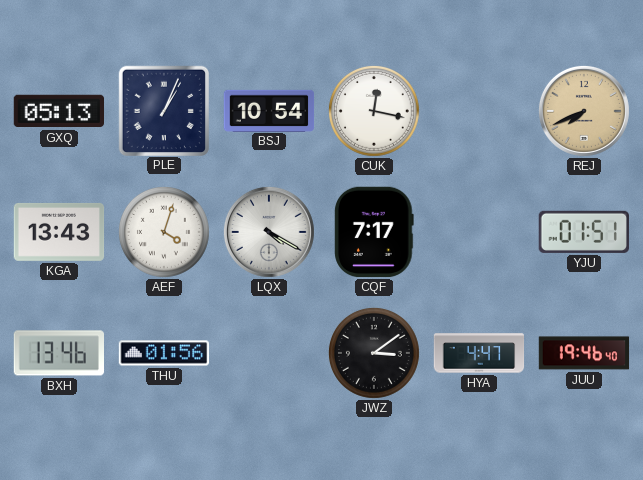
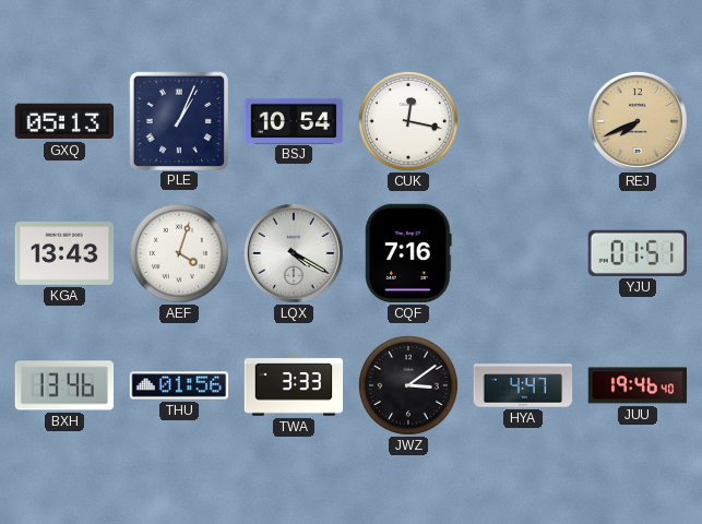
CQF: 7:17 -> 7:16 (408, 253)
TWA: none -> 3:33 (294, 385)
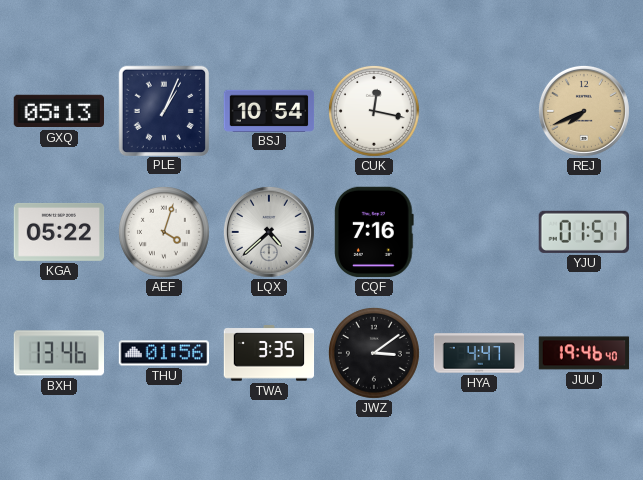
KGA: 13:43 -> 05:22 (59, 232)
LQX: 4:20 -> 4:38 (269, 232)
TWA: 3:33 -> 3:35 (269, 353)
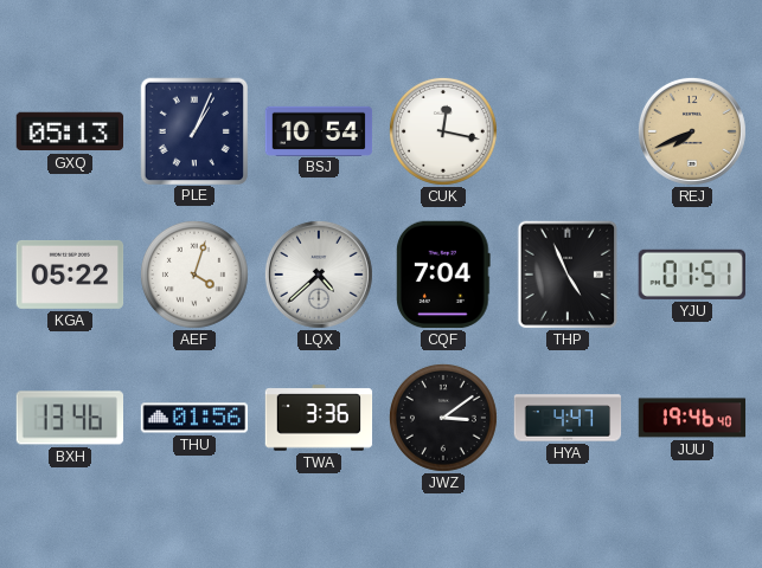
CQF: 7:16 -> 7:04 (443, 275)
THP: none -> 4:56 (568, 275)
TWA: 3:35 -> 3:36 (319, 418)
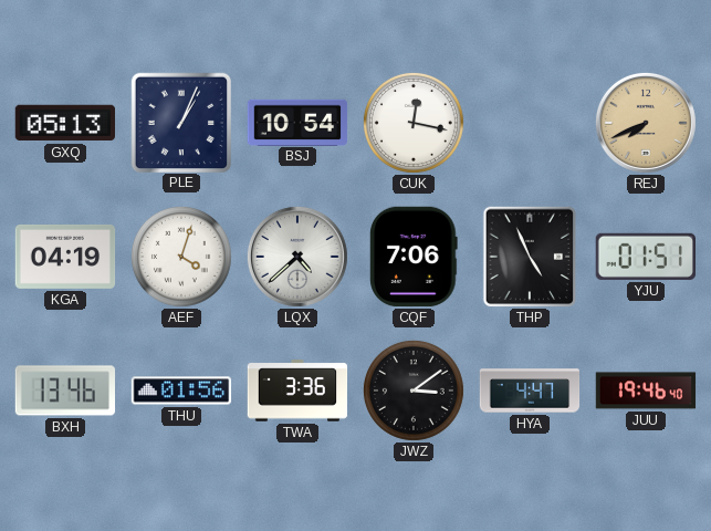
KGA: 05:22 -> 04:19 (65, 257)
CQF: 7:04 -> 7:06 (414, 257)
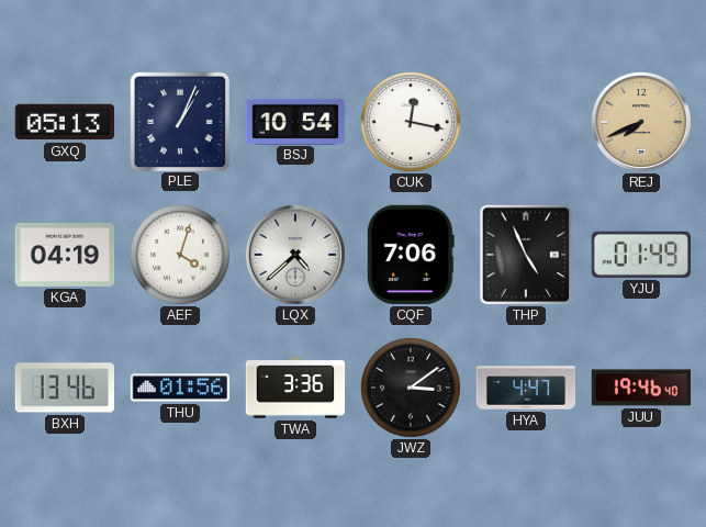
YJU: 01:51 -> 01:49 (640, 255)
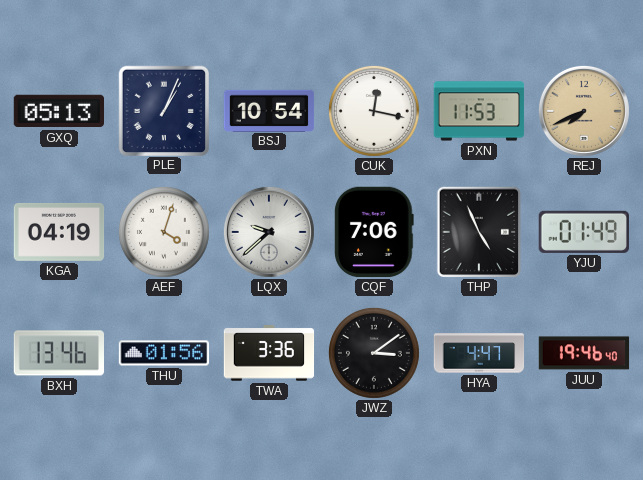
PXN: none -> 11:53 (479, 111)
LQX: 4:38 -> 9:38 (269, 232)
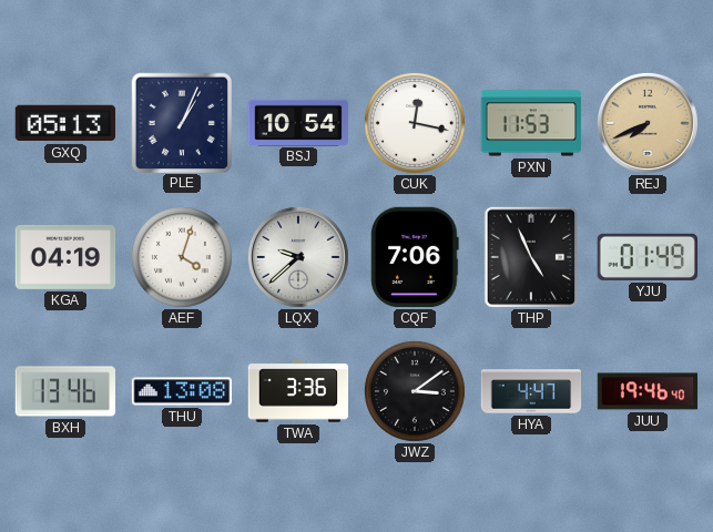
THU: 01:56 -> 13:08 (182, 391)
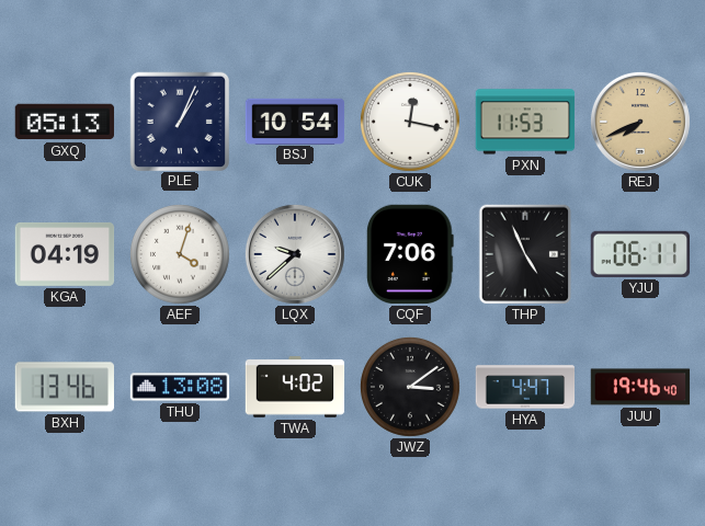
YJU: 01:49 -> 06:11 (639, 254)
TWA: 3:36 -> 4:02 (295, 387)
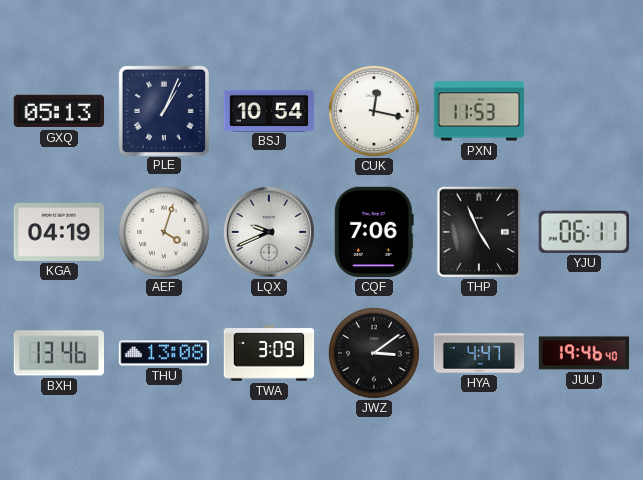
REJ: 7:41 -> none (640, 122)
LQX: 9:38 -> 9:41 (269, 232)
TWA: 4:02 -> 3:09 (269, 353)
